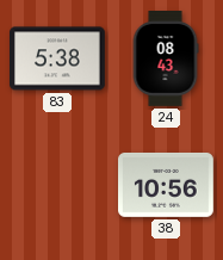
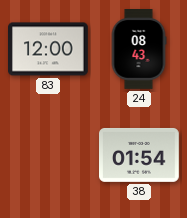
83: 5:38 -> 12:00 (49, 49)
38: 10:56 -> 01:54 (140, 155)
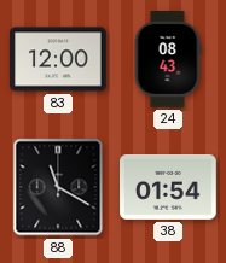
88: none -> 11:20 (58, 187)
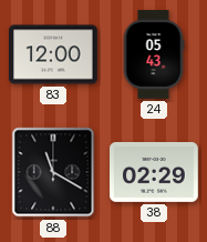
24: 08:43 -> 05:43 (154, 56)
38: 01:54 -> 02:29 (155, 172)
